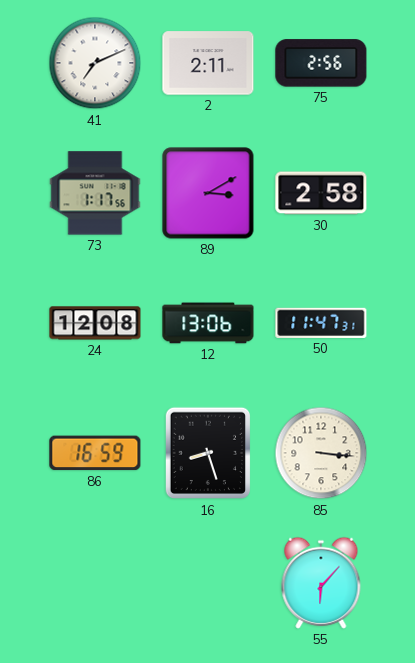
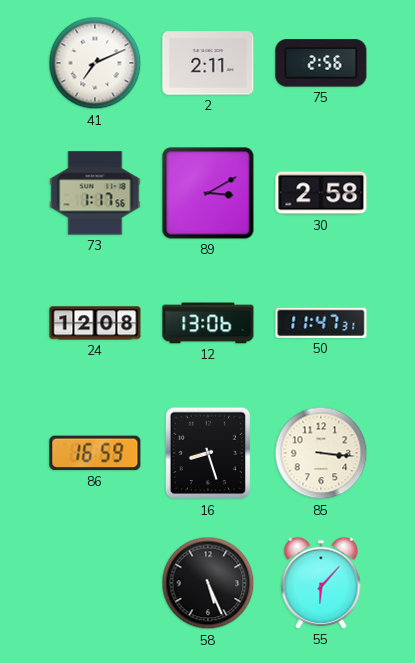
58: none -> 5:26 (208, 583)
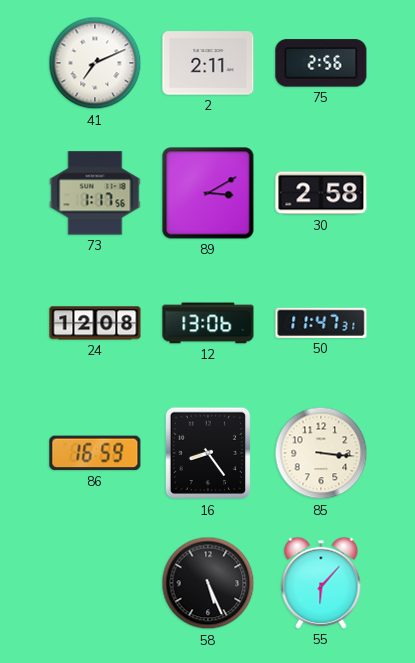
16: 8:27 -> 8:24 (207, 453)
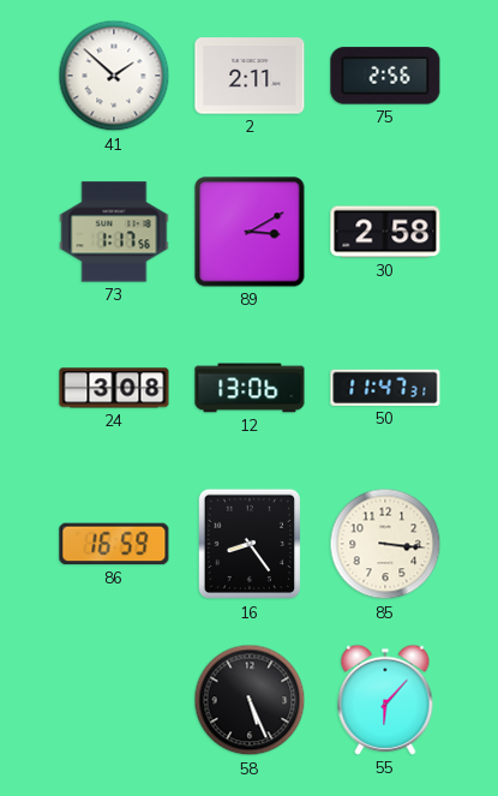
41: 7:11 -> 1:52 (114, 76)
24: 12:08 -> 3:08 (114, 388)
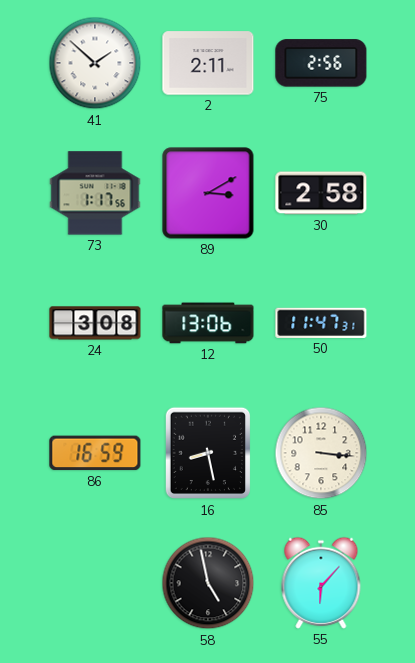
16: 8:24 -> 8:28 (207, 453)
58: 5:26 -> 4:58 (208, 583)
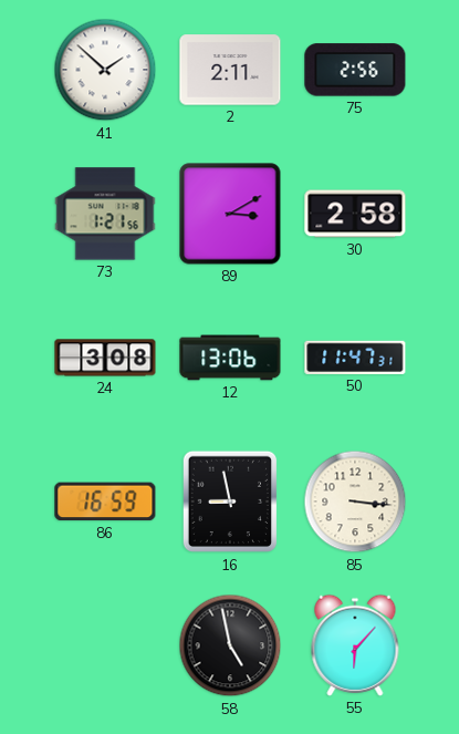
73: 1:17 -> 1:21 (105, 214)
16: 8:28 -> 8:58 (229, 502)
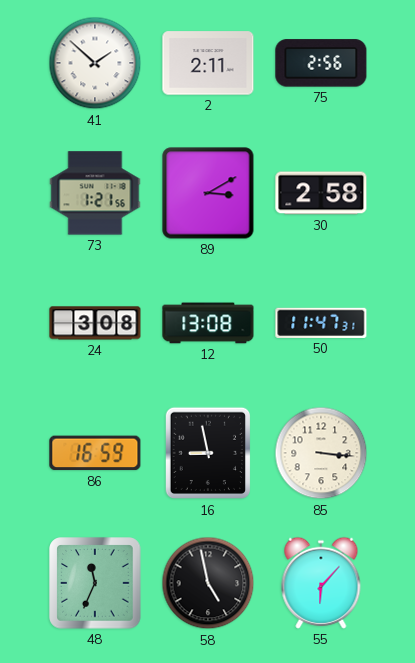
12: 13:06 -> 13:08 (208, 323)
48: none -> 11:34 (95, 583)
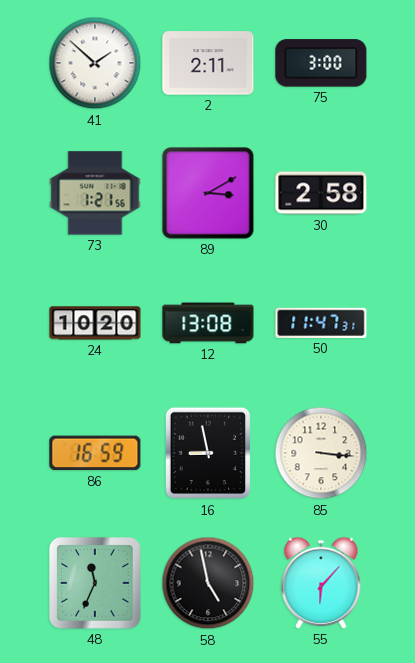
75: 2:56 -> 3:00 (321, 63)
24: 3:08 -> 10:20 (95, 323)
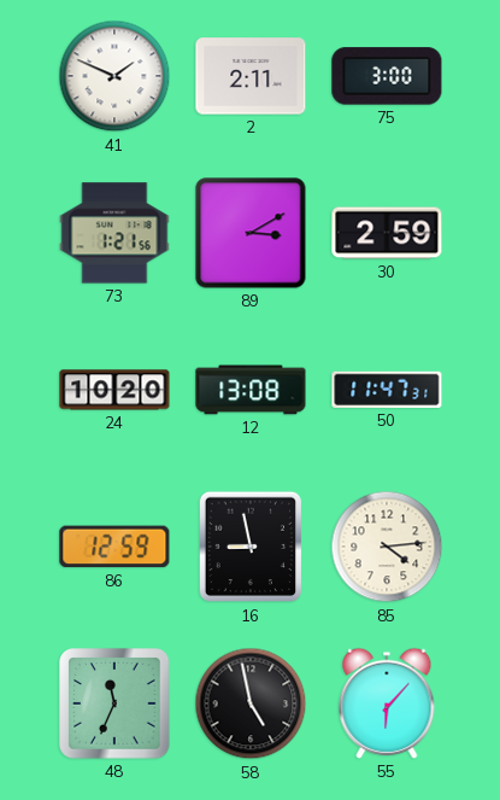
41: 1:52 -> 1:49 (114, 76)
30: 2:58 -> 2:59 (387, 233)
86: 16:59 -> 12:59 (114, 547)
85: 3:16 -> 4:14 (387, 547)
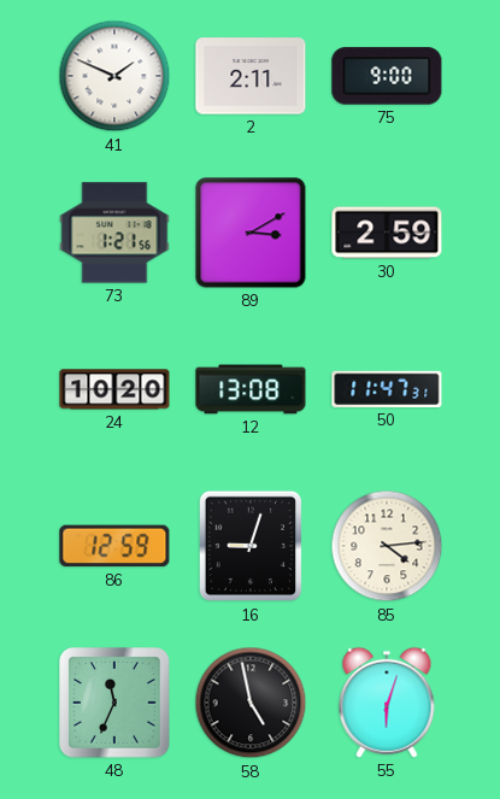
75: 3:00 -> 9:00 (387, 76)
16: 8:58 -> 9:03 (249, 546)
55: 6:07 -> 6:03 (387, 703)
